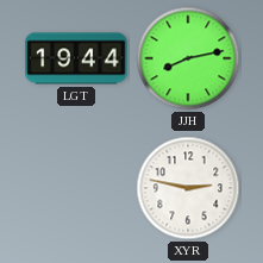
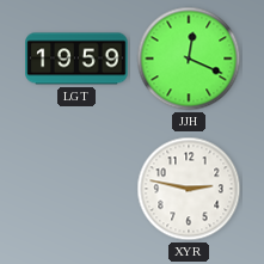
LGT: 19:44 -> 19:59 (76, 59)
JJH: 8:13 -> 12:19 (189, 59)
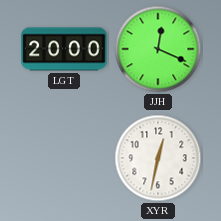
LGT: 19:59 -> 20:00 (64, 49)
XYR: 2:47 -> 12:32 (158, 158)
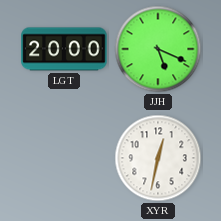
JJH: 12:19 -> 5:19 (158, 49)
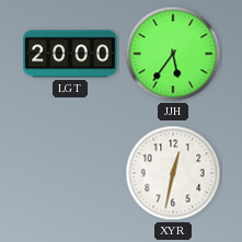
JJH: 5:19 -> 5:36 (173, 54)
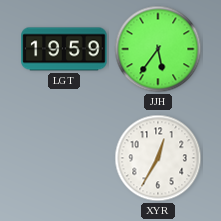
LGT: 20:00 -> 19:59 (64, 49)
XYR: 12:32 -> 12:35 (158, 158)
